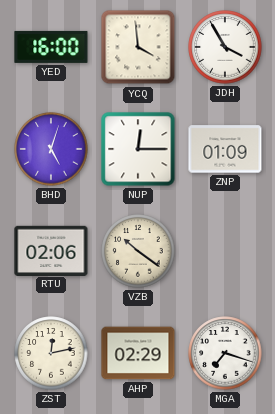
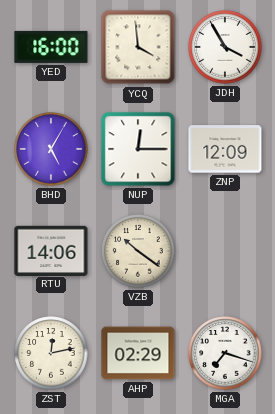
BHD: 5:03 -> 5:05 (51, 149)
ZNP: 01:09 -> 12:09 (225, 149)
RTU: 02:06 -> 14:06 (51, 250)
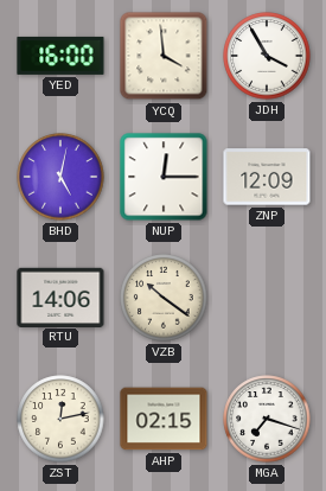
BHD: 5:05 -> 5:02 (60, 177)
AHP: 02:29 -> 02:15 (164, 419)
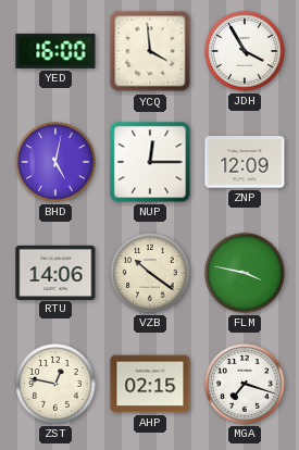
FLM: none -> 3:47 (245, 273)
ZST: 12:13 -> 12:47 (55, 384)
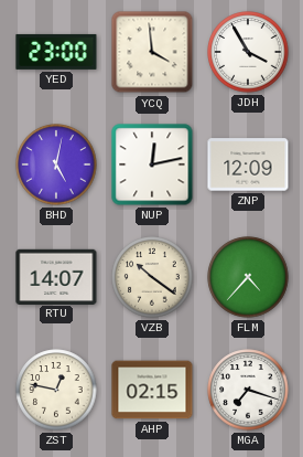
YED: 16:00 -> 23:00 (56, 52)
NUP: 12:15 -> 12:13 (152, 164)
RTU: 14:06 -> 14:07 (56, 276)
FLM: 3:47 -> 4:37 (248, 277)
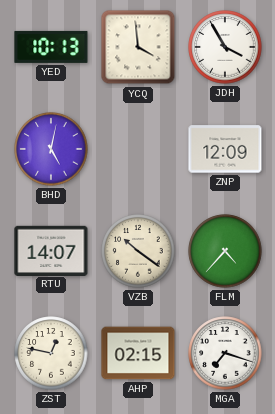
YED: 23:00 -> 10:13 (51, 47)
NUP: 12:13 -> none (152, 164)
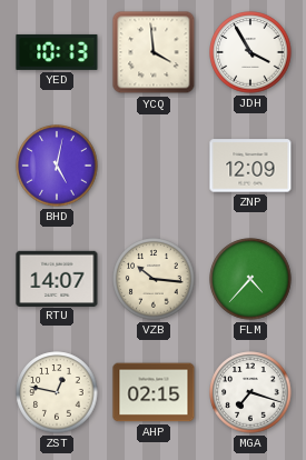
VZB: 10:21 -> 10:16 (154, 279)
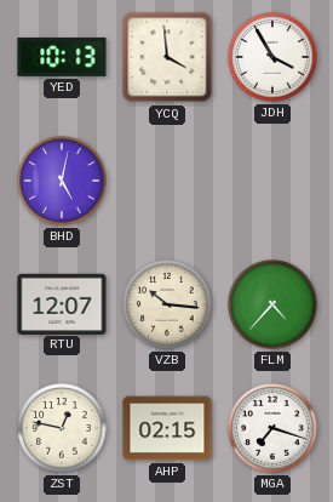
ZNP: 12:09 -> none (250, 166)
RTU: 14:07 -> 12:07 (62, 303)
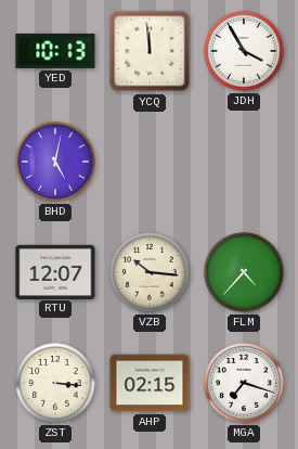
YCQ: 3:59 -> 11:59 (150, 51)
ZST: 12:47 -> 3:16 (55, 383)
